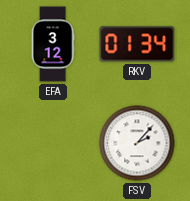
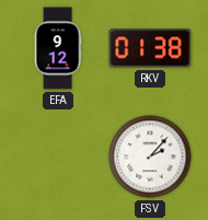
EFA: 3:12 -> 9:12 (58, 48)
RKV: 01:34 -> 01:38 (150, 48)
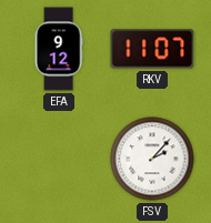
RKV: 01:38 -> 11:07 (152, 49)
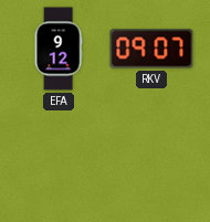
RKV: 11:07 -> 09:07 (151, 49)
FSV: 2:07 -> none (152, 159)
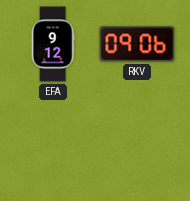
RKV: 09:07 -> 09:06 (137, 44)
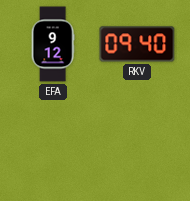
RKV: 09:06 -> 09:40 (137, 44)
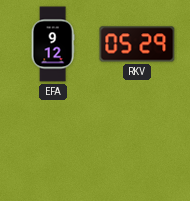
RKV: 09:40 -> 05:29 (137, 44)
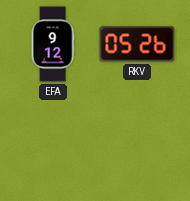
RKV: 05:29 -> 05:26 (137, 44)
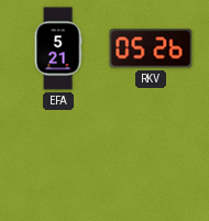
EFA: 9:12 -> 5:21 (58, 48)
